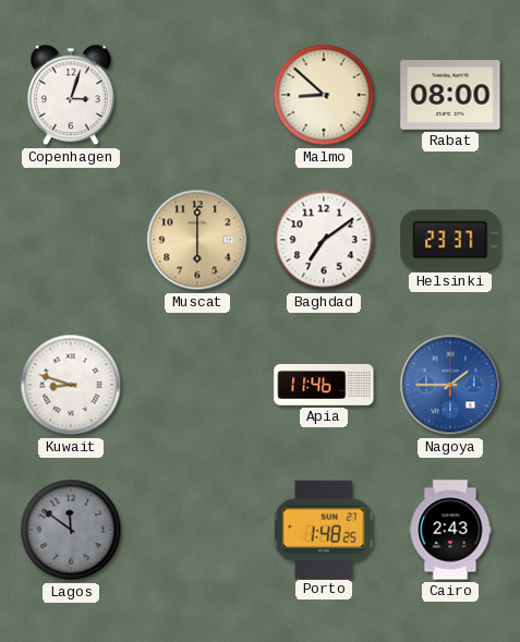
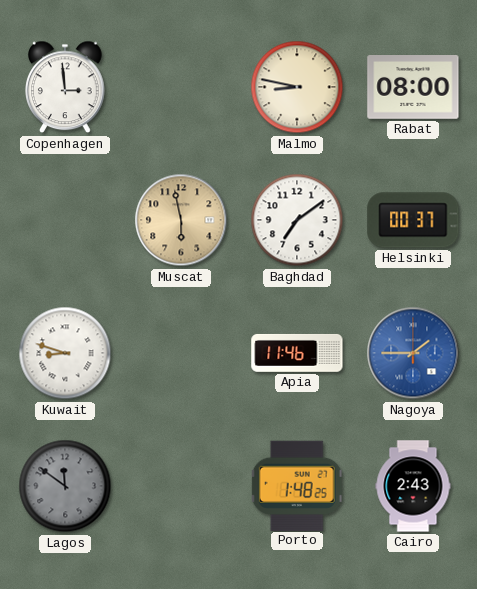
Copenhagen: 3:03 -> 2:59 (66, 87)
Malmo: 8:52 -> 8:47 (297, 87)
Muscat: 6:00 -> 5:58 (181, 220)
Helsinki: 23:37 -> 00:37 (413, 220)
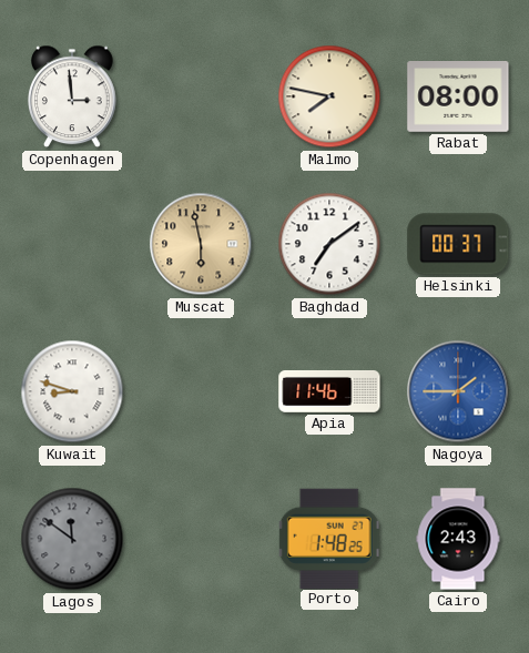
Malmo: 8:47 -> 7:47 (329, 96)
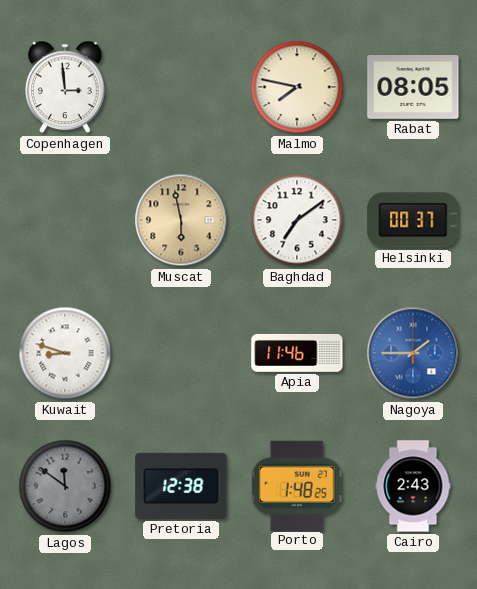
Rabat: 08:00 -> 08:05 (413, 88)
Pretoria: none -> 12:38 (181, 486)
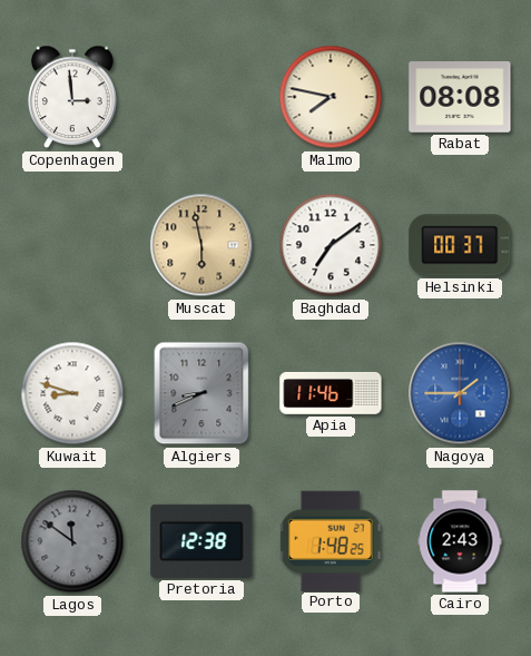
Rabat: 08:05 -> 08:08 (460, 98)
Algiers: none -> 8:41 (201, 393)
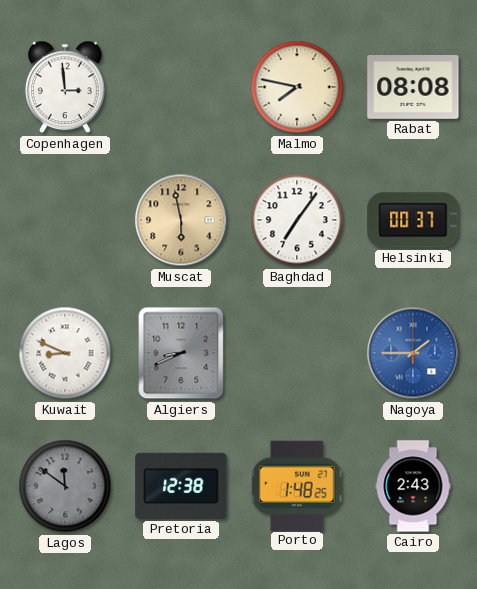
Baghdad: 7:09 -> 7:06 (297, 220)
Kuwait: 8:48 -> 8:49 (65, 353)
Apia: 11:46 -> none (331, 393)
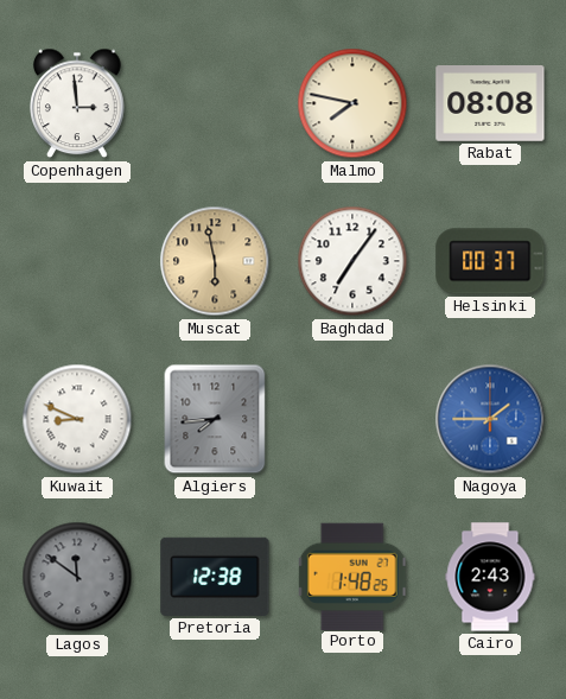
Algiers: 8:41 -> 7:44 (215, 419)
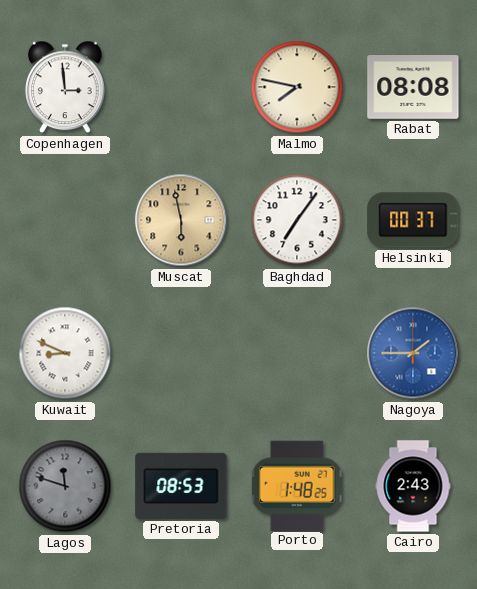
Algiers: 7:44 -> none (215, 419)
Lagos: 11:51 -> 11:48 (65, 486)
Pretoria: 12:38 -> 08:53 (181, 486)
